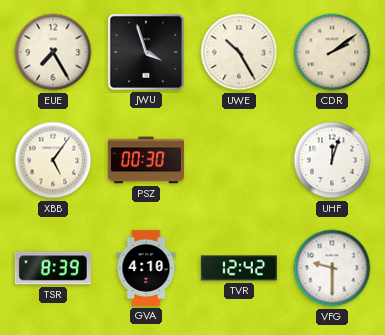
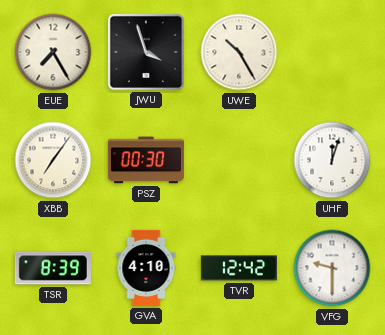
CDR: 2:09 -> none (332, 52)
XBB: 5:06 -> 7:06 (53, 160)
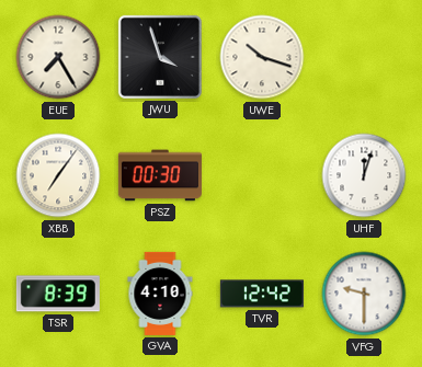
UWE: 10:25 -> 10:18 (262, 57)
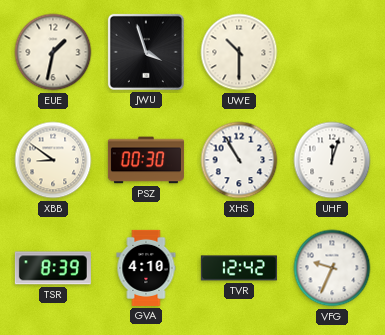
EUE: 7:25 -> 1:32 (53, 52)
UWE: 10:18 -> 10:30 (239, 52)
XBB: 7:06 -> 8:51 (53, 160)
XHS: none -> 10:55 (239, 160)
VFG: 9:30 -> 9:34 (332, 268)
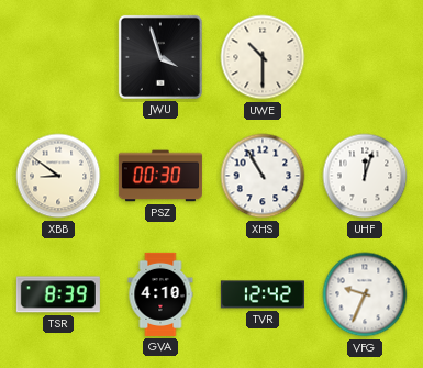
EUE: 1:32 -> none (53, 52)
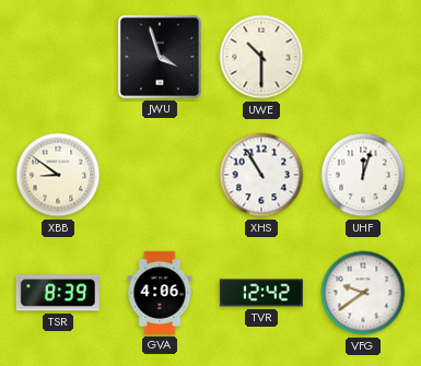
PSZ: 00:30 -> none (160, 176)
GVA: 4:10 -> 4:06 (160, 293)
VFG: 9:34 -> 9:39 (363, 293)
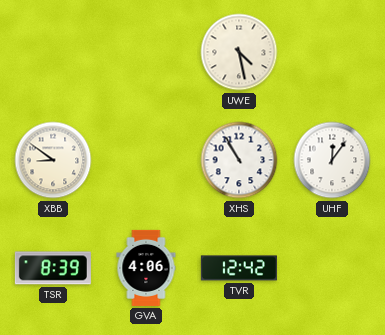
JWU: 3:57 -> none (160, 57)
UWE: 10:30 -> 4:28 (239, 52)
UHF: 12:03 -> 12:06 (332, 160)
VFG: 9:39 -> none (363, 293)
